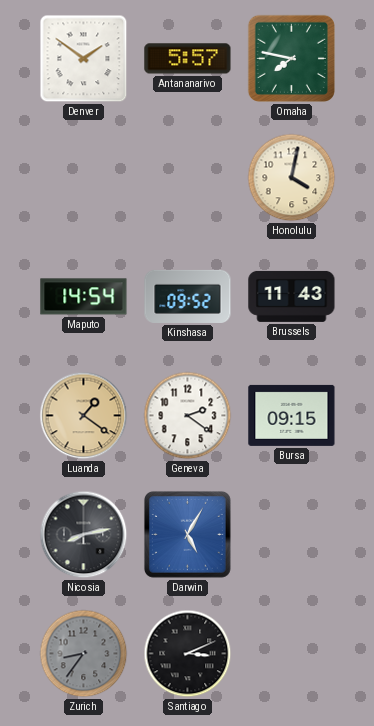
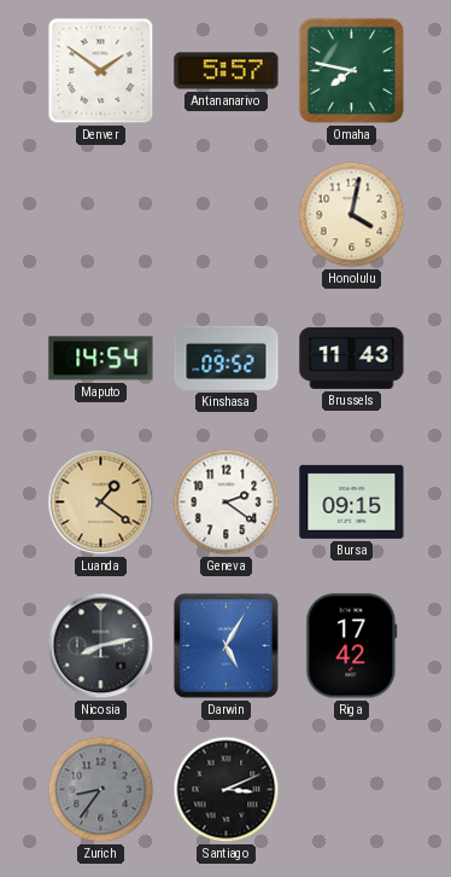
Riga: none -> 17:42 (352, 646)
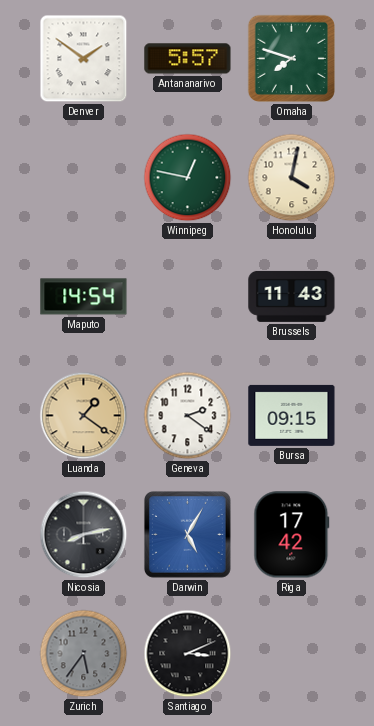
Omaha: 7:47 -> 7:48 (291, 58)
Winnipeg: none -> 12:47 (188, 178)
Kinshasa: 09:52 -> none (227, 358)
Zurich: 8:36 -> 5:36 (84, 654)
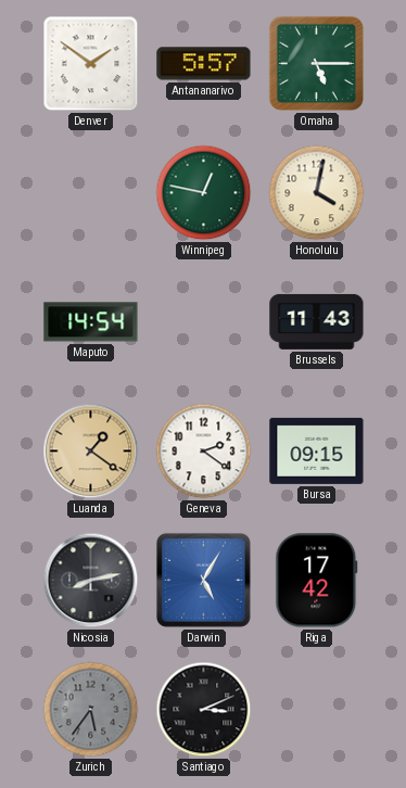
Omaha: 7:48 -> 5:15 (316, 63)
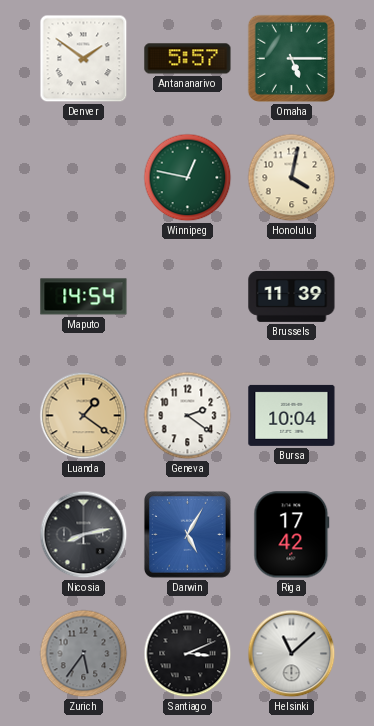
Brussels: 11:43 -> 11:39 (292, 296)
Bursa: 09:15 -> 10:04 (292, 415)
Helsinki: none -> 11:08 (292, 654)
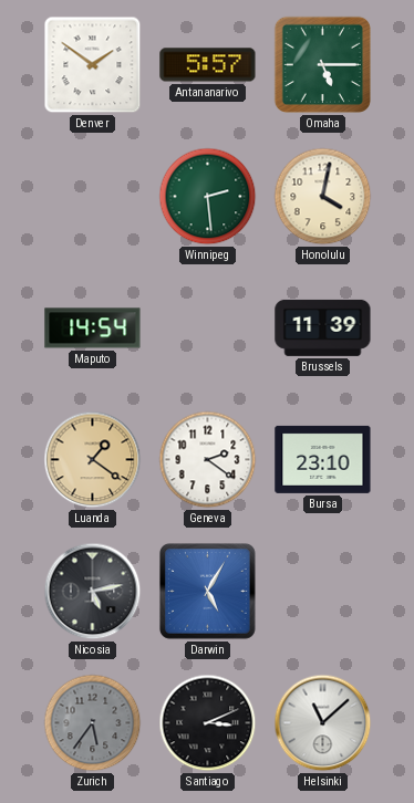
Winnipeg: 12:47 -> 2:29 (208, 197)
Bursa: 10:04 -> 23:10 (323, 459)
Nicosia: 8:13 -> 5:13 (93, 592)
Riga: 17:42 -> none (292, 535)
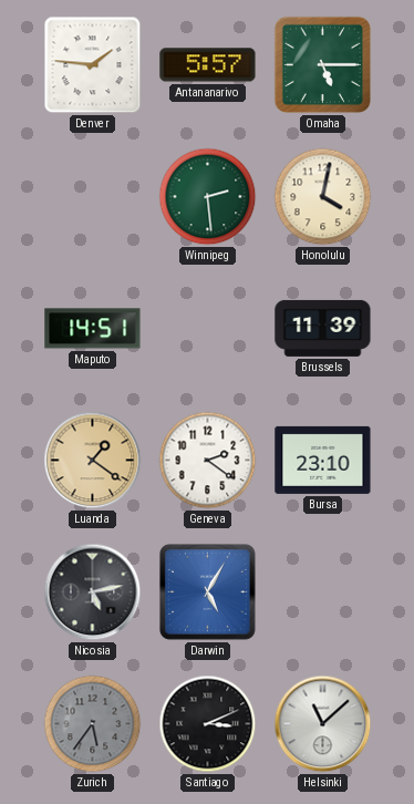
Denver: 1:51 -> 1:46 (93, 65)
Maputo: 14:54 -> 14:51 (93, 329)
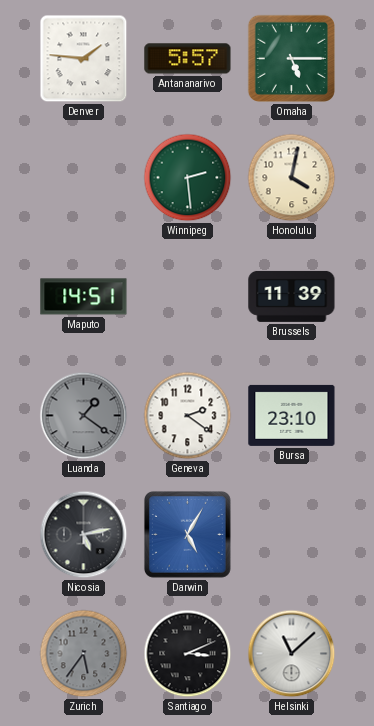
Luanda dial: champagne -> grey (84, 416)
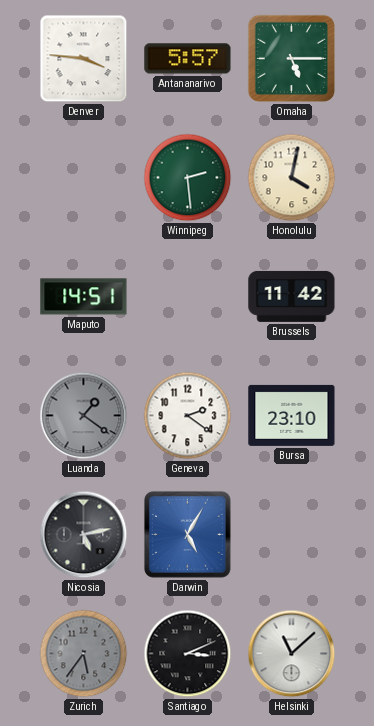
Denver: 1:46 -> 3:46 (84, 59)
Brussels: 11:39 -> 11:42 (292, 296)
